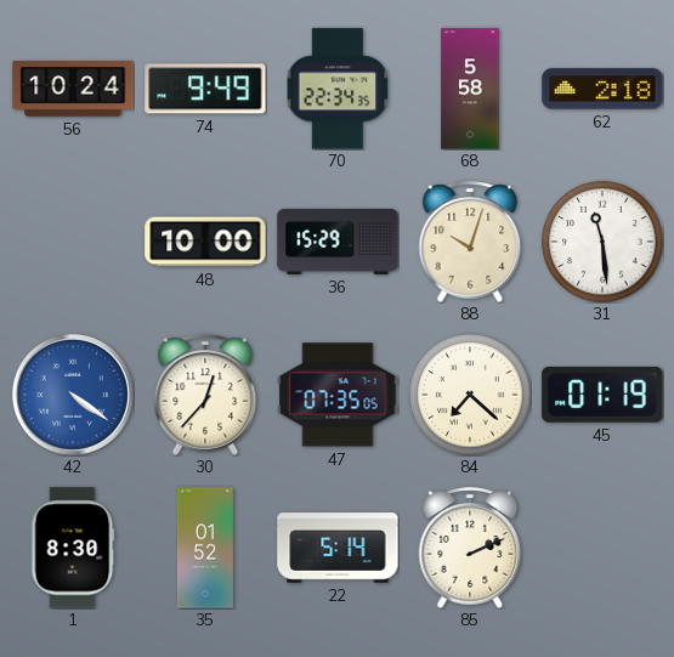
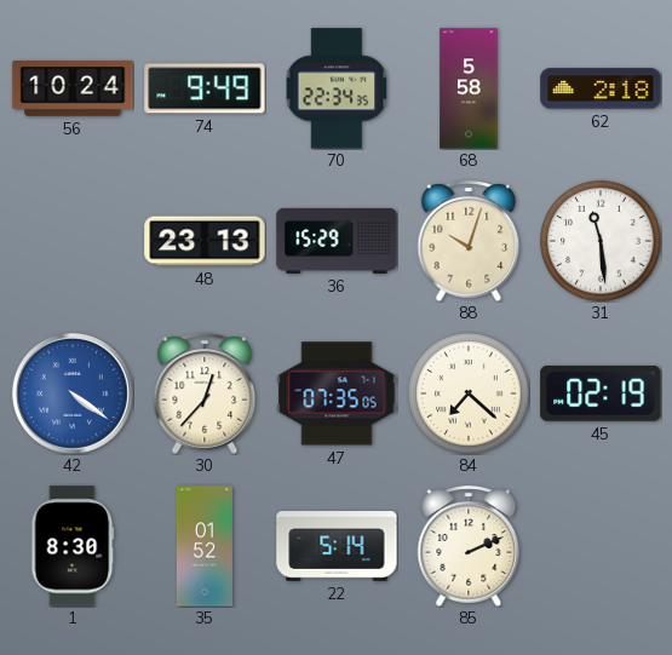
48: 10:00 -> 23:13 (205, 241)
45: 01:19 -> 02:19 (601, 393)
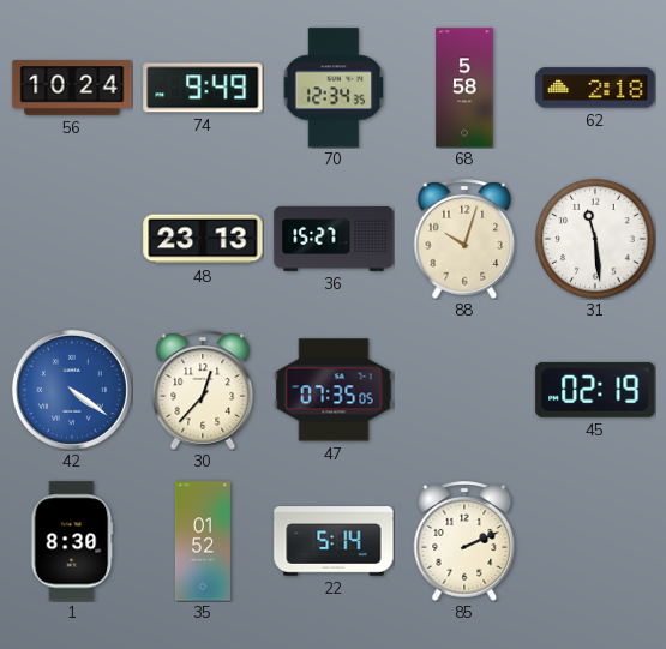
70: 22:34 -> 12:34 (334, 88)
36: 15:29 -> 15:27 (334, 239)
84: 7:22 -> none (469, 393)
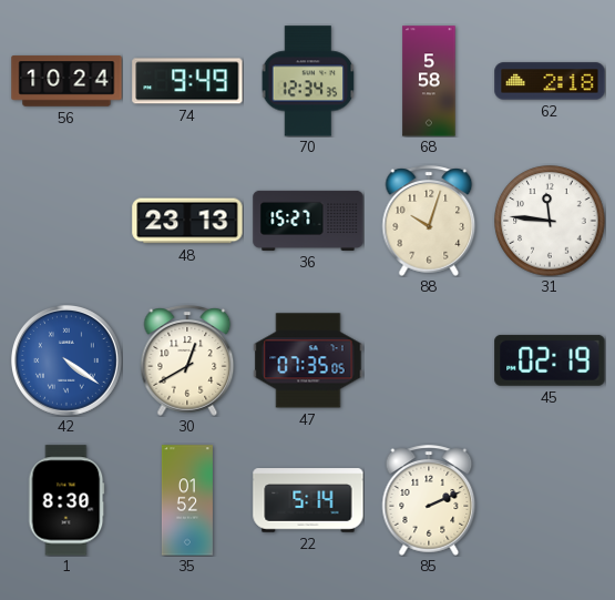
31: 11:29 -> 11:46 (550, 221)
30: 12:37 -> 12:40 (187, 360)
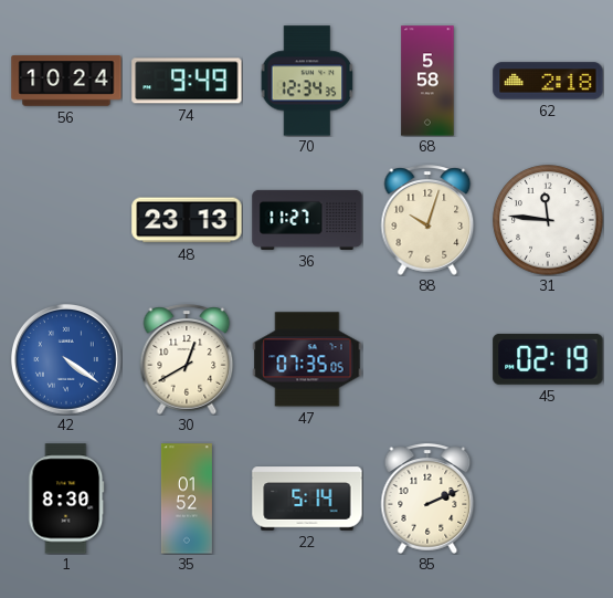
36: 15:27 -> 11:27 (307, 220)
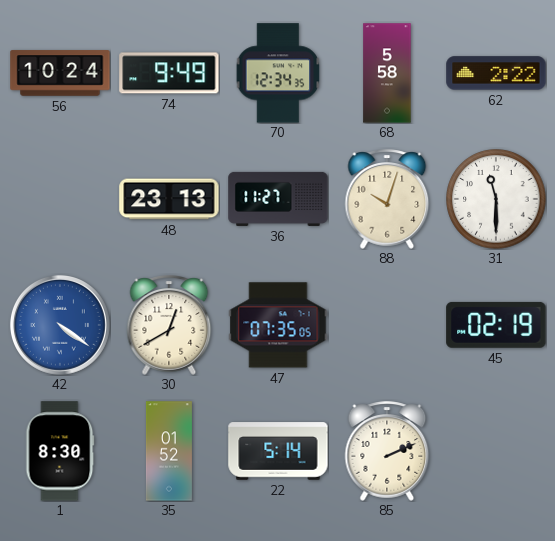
62: 2:18 -> 2:22 (496, 73)
31: 11:46 -> 11:30 (496, 199)
